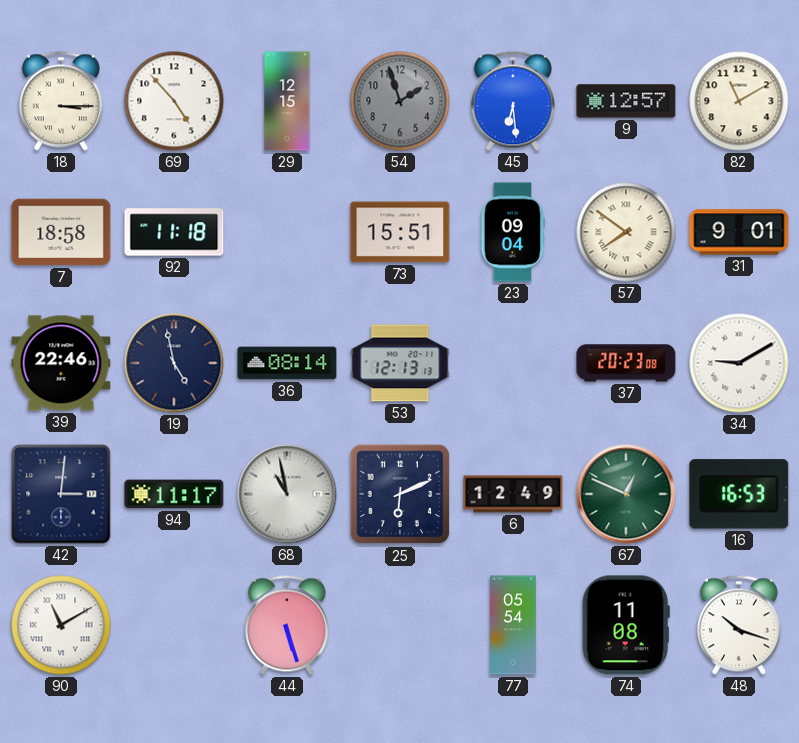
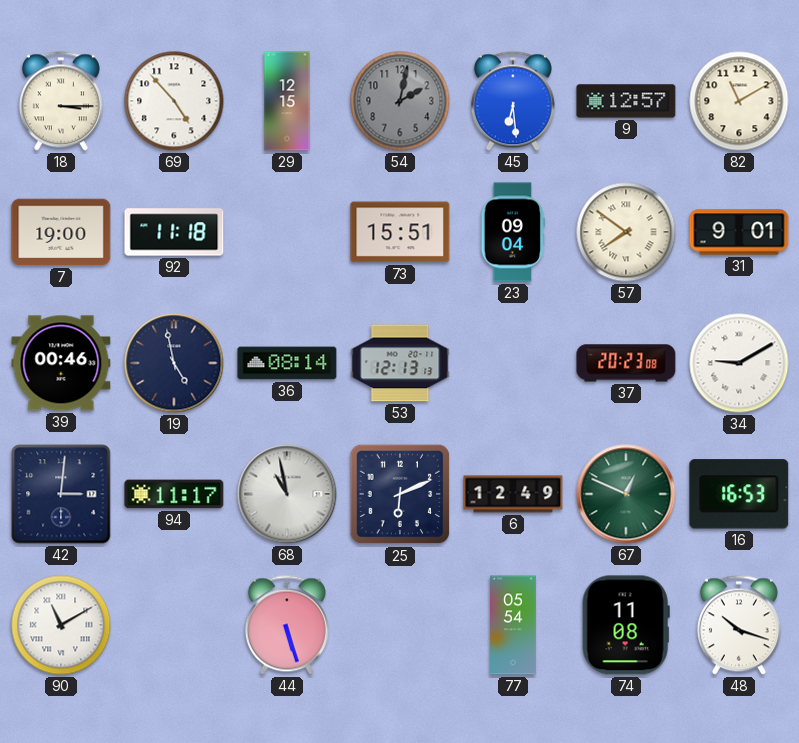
54: 1:57 -> 2:02 (400, 101)
7: 18:58 -> 19:00 (61, 232)
39: 22:46 -> 00:46 (61, 363)
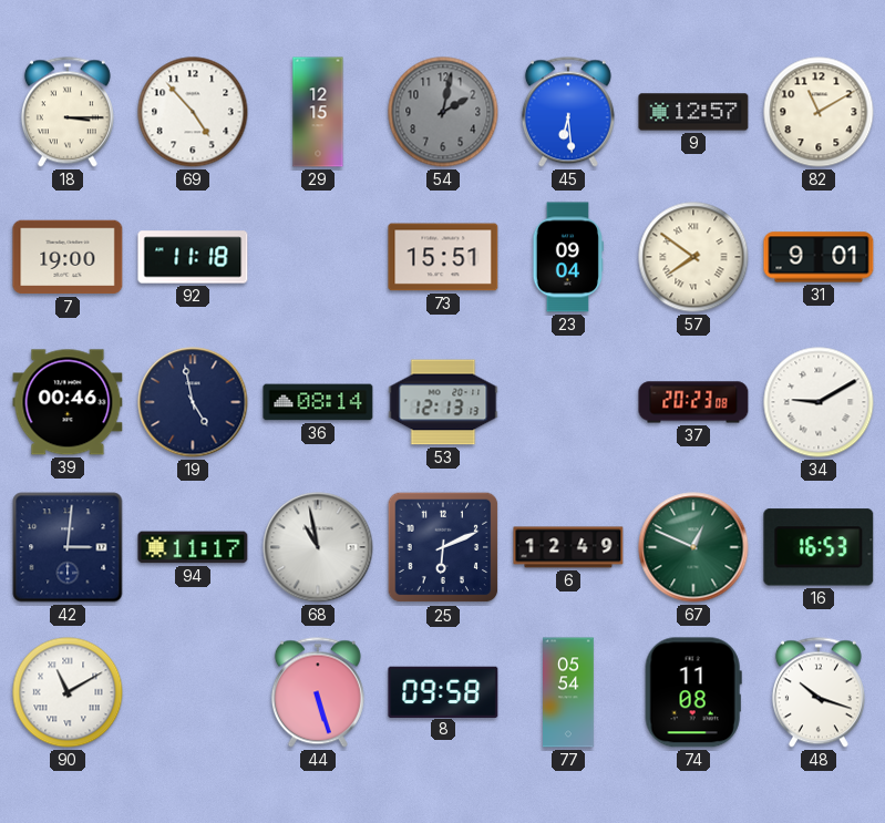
8: none -> 09:58 (443, 691)
